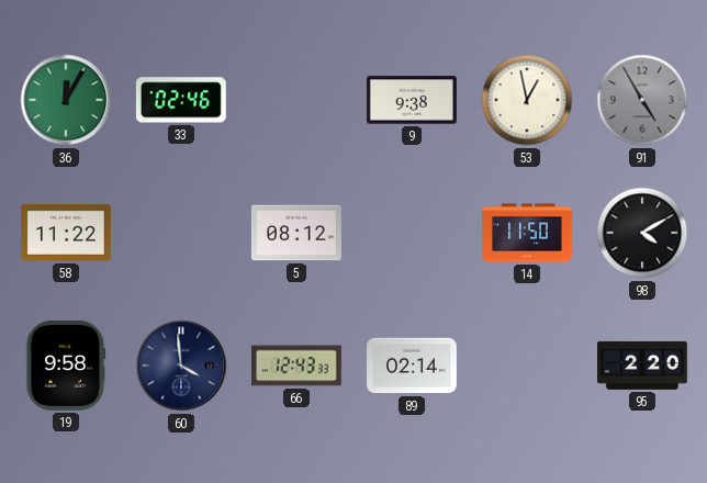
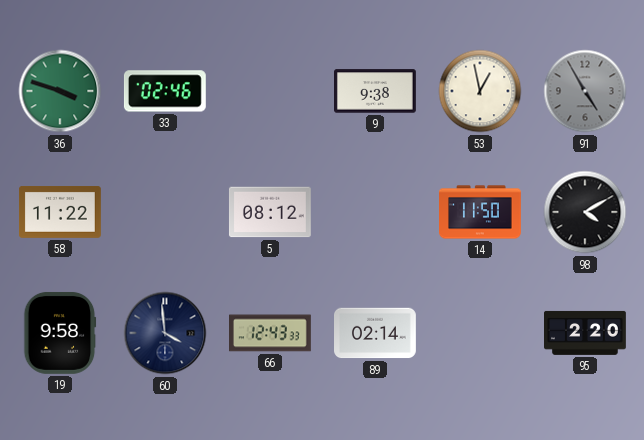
36: 12:05 -> 3:48 (60, 91)
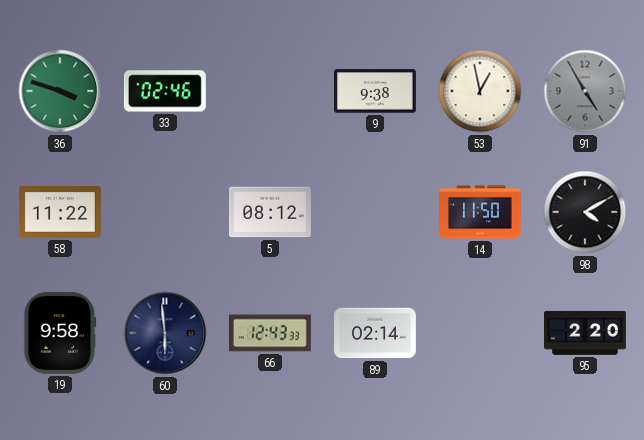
60: 3:59 -> 5:59 (165, 333)
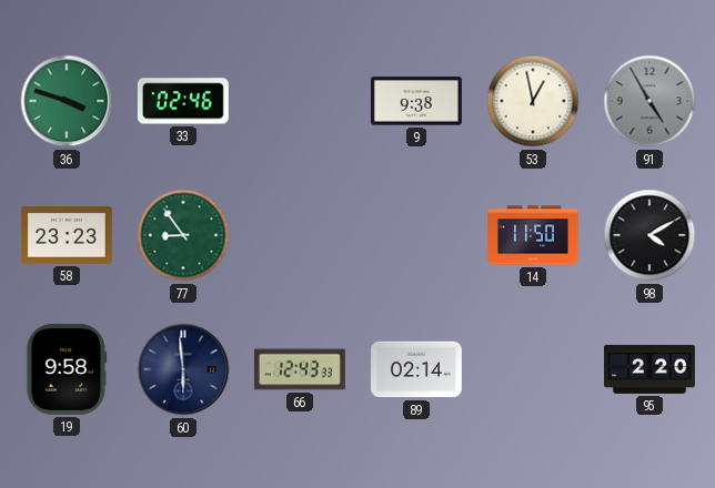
58: 11:22 -> 23:23 (68, 236)
77: none -> 8:54 (183, 235)
5: 08:12 -> none (270, 212)
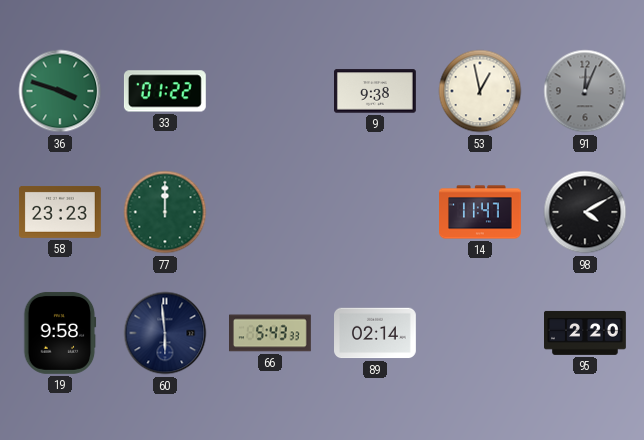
33: 02:46 -> 01:22 (165, 91)
91: 4:55 -> 12:04 (585, 91)
77: 8:54 -> 12:00 (165, 212)
14: 11:50 -> 11:47 (481, 212)
66: 12:43 -> 5:43 (271, 333)
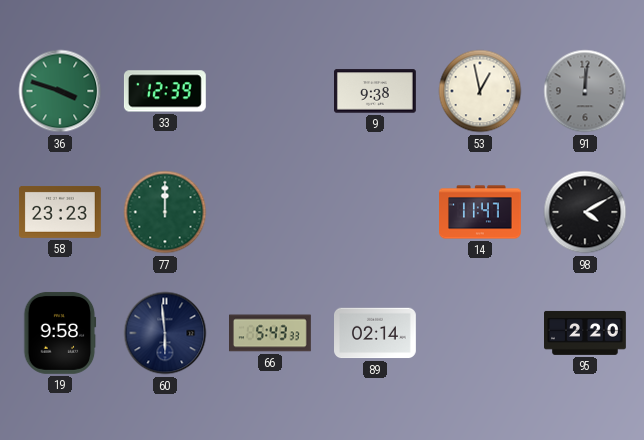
33: 01:22 -> 12:39 (165, 91)
91: 12:04 -> 12:01 (585, 91)
